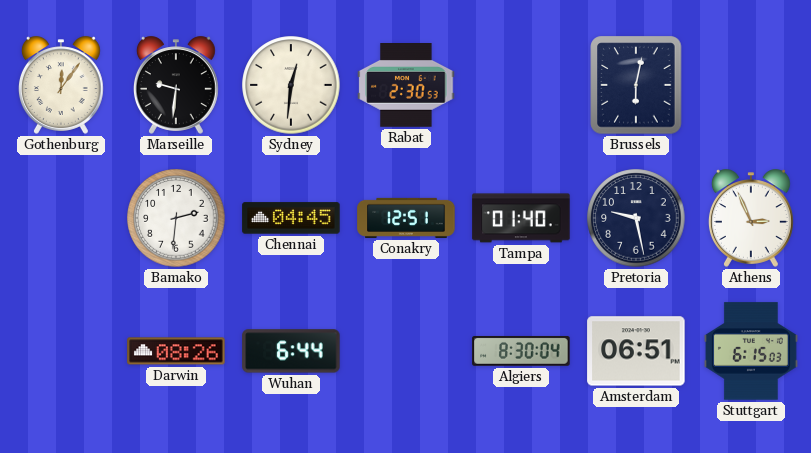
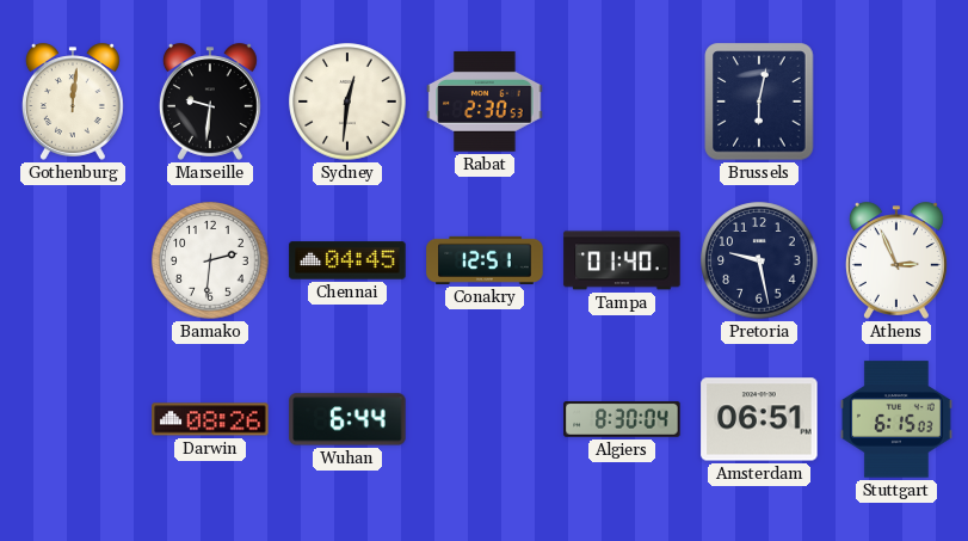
Gothenburg: 12:06 -> 12:01 (73, 102)
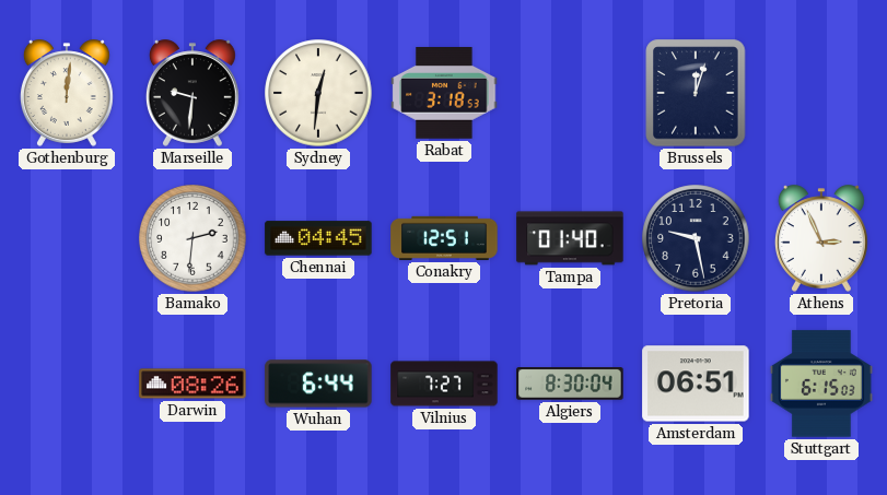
Rabat: 2:30 -> 3:18 (444, 94)
Brussels: 6:02 -> 12:03 (696, 93)
Vilnius: none -> 7:27 (444, 384)
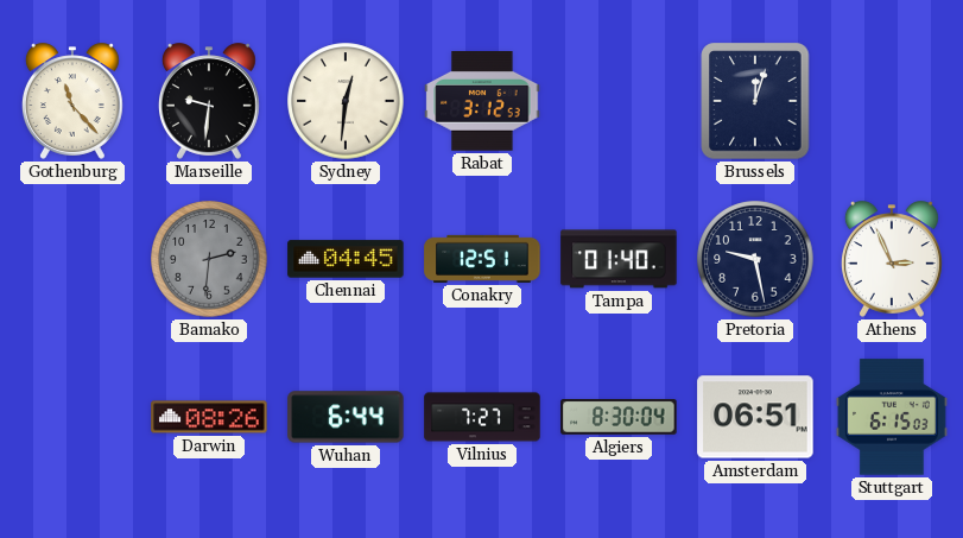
Gothenburg: 12:01 -> 11:23 (72, 101)
Rabat: 3:18 -> 3:12 (482, 102)
Bamako dial: white -> grey (209, 259)
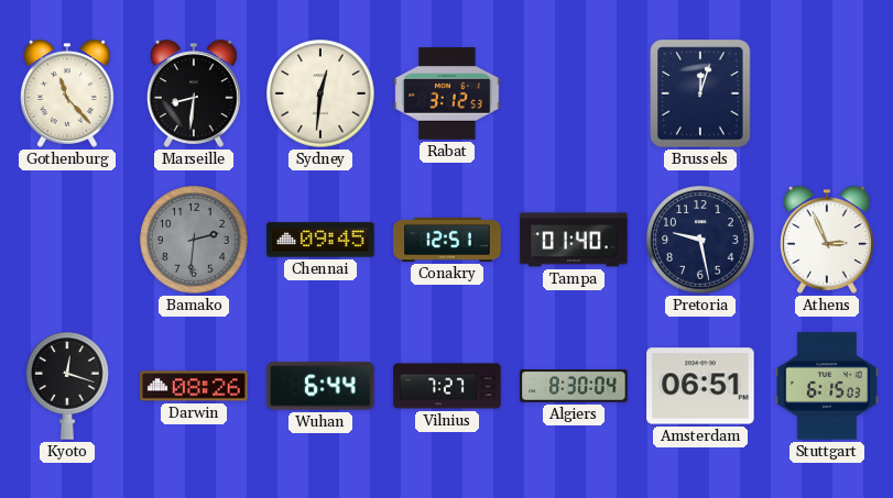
Marseille: 9:31 -> 8:31 (194, 93)
Chennai: 04:45 -> 09:45 (320, 240)
Kyoto: none -> 12:18 (67, 386)
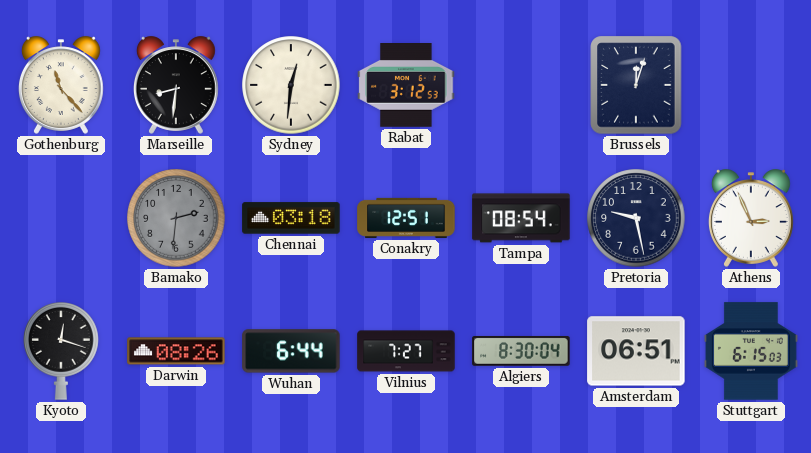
Chennai: 09:45 -> 03:18 (291, 218)
Tampa: 01:40 -> 08:54 (521, 218)
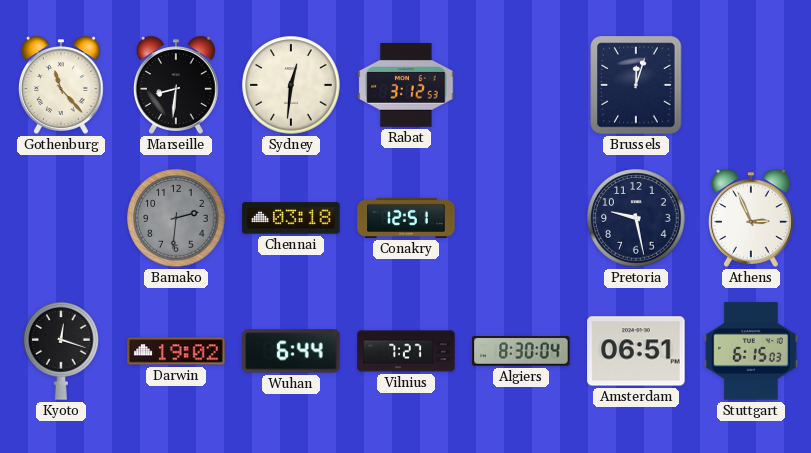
Tampa: 08:54 -> none (521, 218)
Darwin: 08:26 -> 19:02 (176, 351)
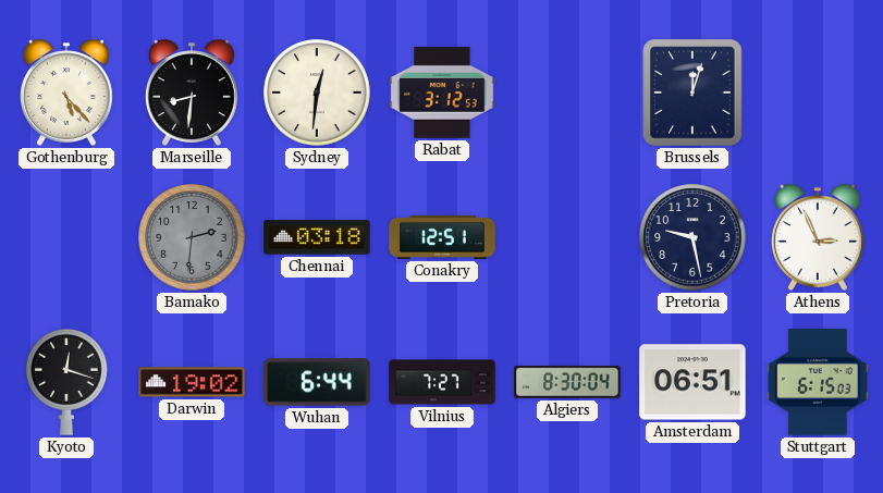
Gothenburg: 11:23 -> 5:23 (66, 93)
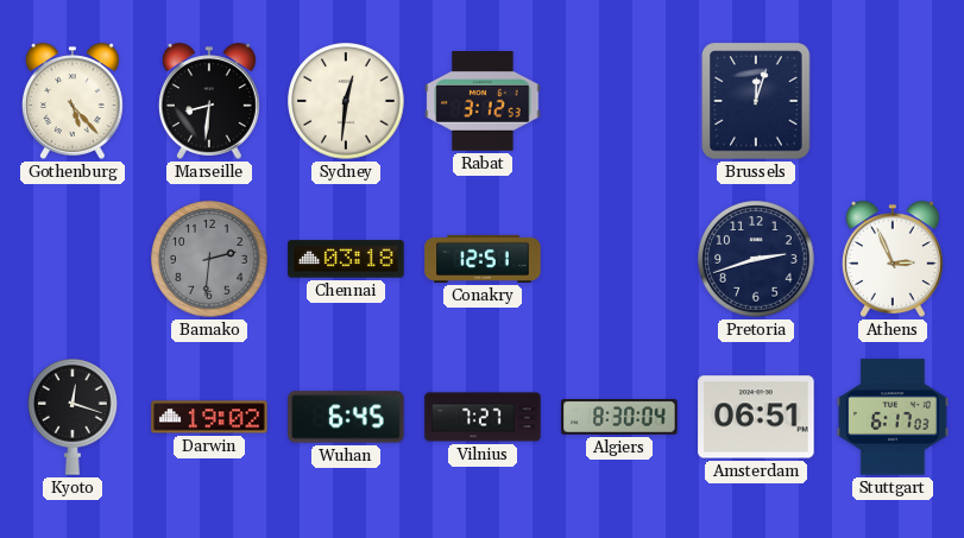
Pretoria: 9:28 -> 2:42 (756, 259)
Wuhan: 6:44 -> 6:45 (346, 417)
Stuttgart: 6:15 -> 6:17 (893, 417)
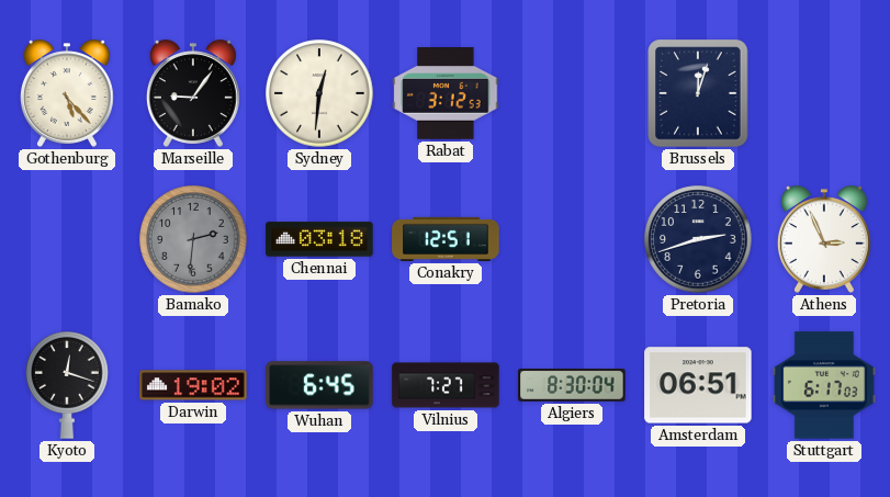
Marseille: 8:31 -> 9:06 (193, 93)
